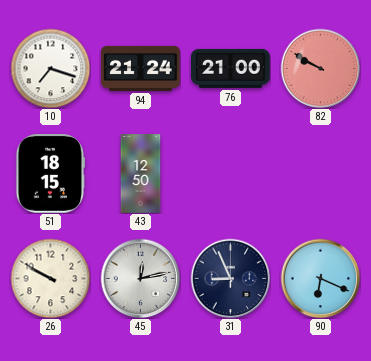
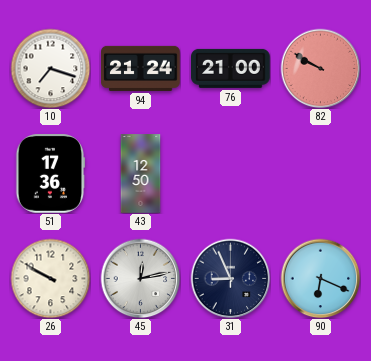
51: 18:15 -> 17:36 (50, 174)
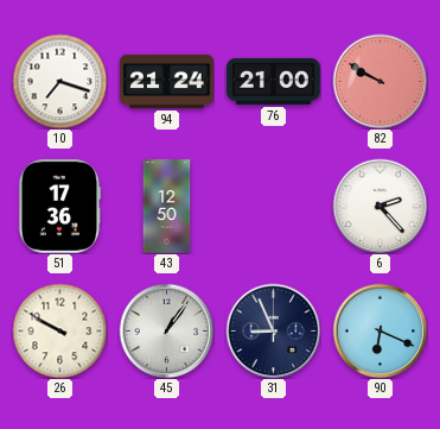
6: none -> 2:23 (380, 206)
45: 12:13 -> 1:06 (166, 330)
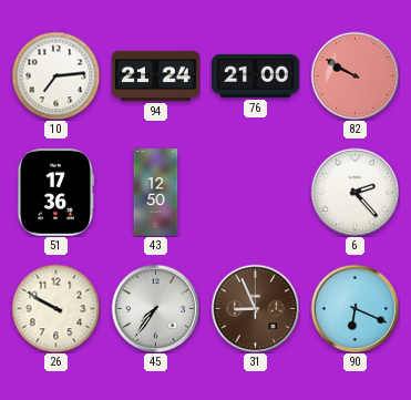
10: 7:18 -> 7:14 (55, 75)
45: 1:06 -> 7:36 (155, 308)
31 dial: navy -> brown (255, 308)
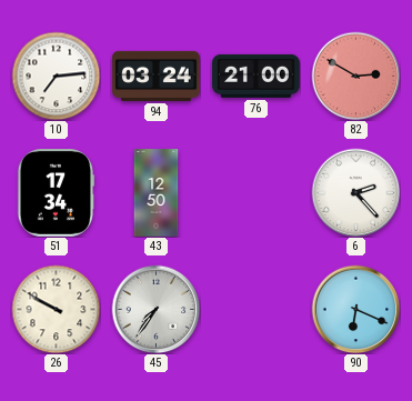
94: 21:24 -> 03:24 (157, 76)
82: 9:50 -> 2:50 (355, 76)
51: 17:36 -> 17:34 (56, 193)
31: 8:56 -> none (255, 308)
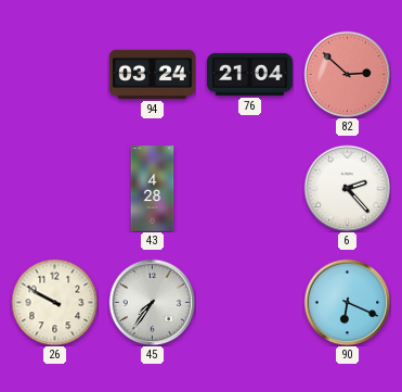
10: 7:14 -> none (56, 76)
76: 21:00 -> 21:04 (250, 74)
82: 2:50 -> 2:52 (347, 74)
51: 17:34 -> none (56, 193)
43: 12:50 -> 4:28 (153, 189)
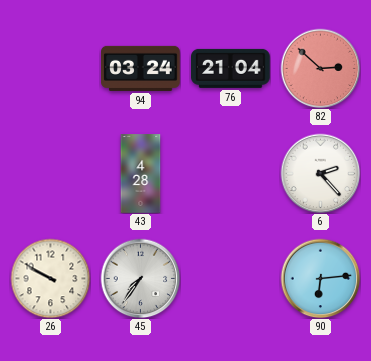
90: 6:19 -> 6:14 (320, 278)
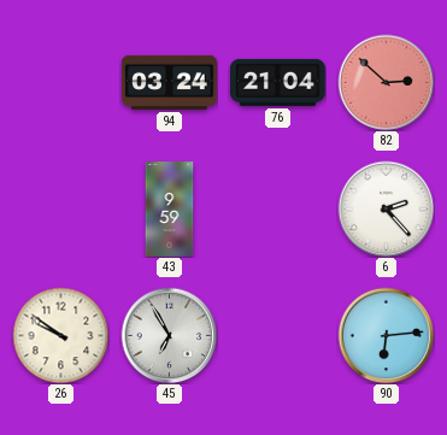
43: 4:28 -> 9:59 (170, 210)
26: 9:50 -> 9:51 (60, 335)
45: 7:36 -> 6:55 (169, 335)
